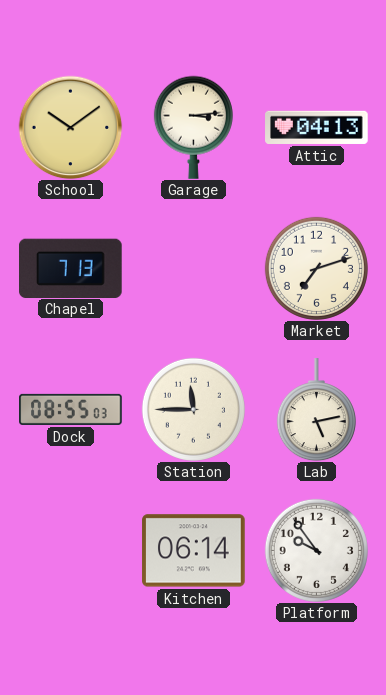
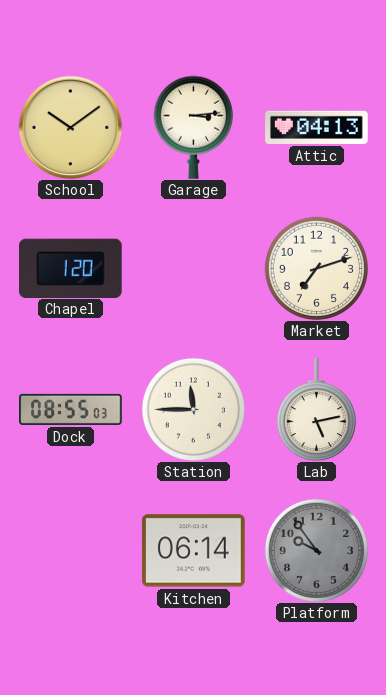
Chapel: 7:13 -> 1:20 (71, 268)
Platform dial: white -> grey (316, 550)
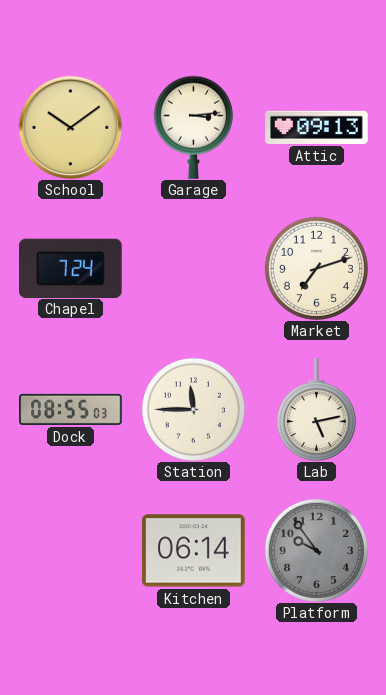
Attic: 04:13 -> 09:13 (317, 127)
Chapel: 1:20 -> 7:24 (71, 268)
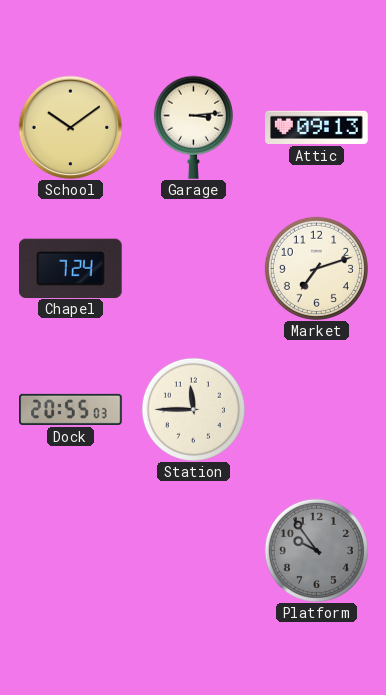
Dock: 08:55 -> 20:55 (71, 409)
Lab: 5:13 -> none (316, 410)
Kitchen: 06:14 -> none (194, 551)
